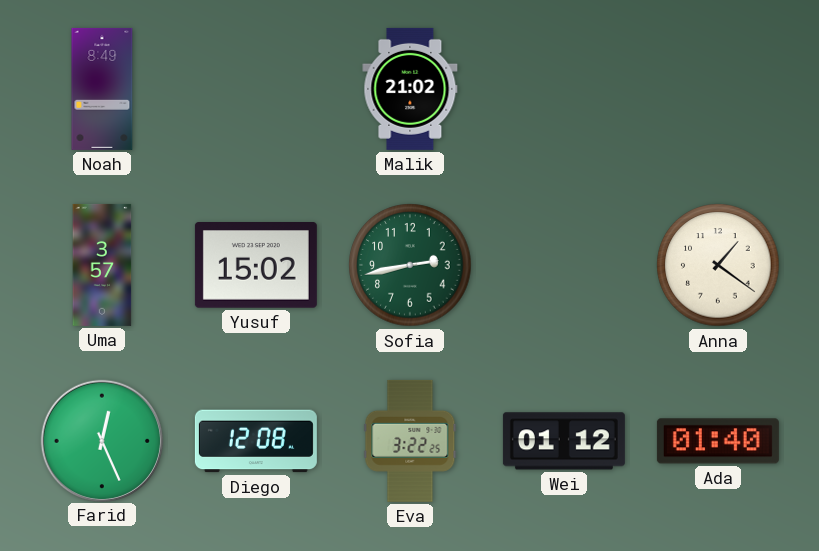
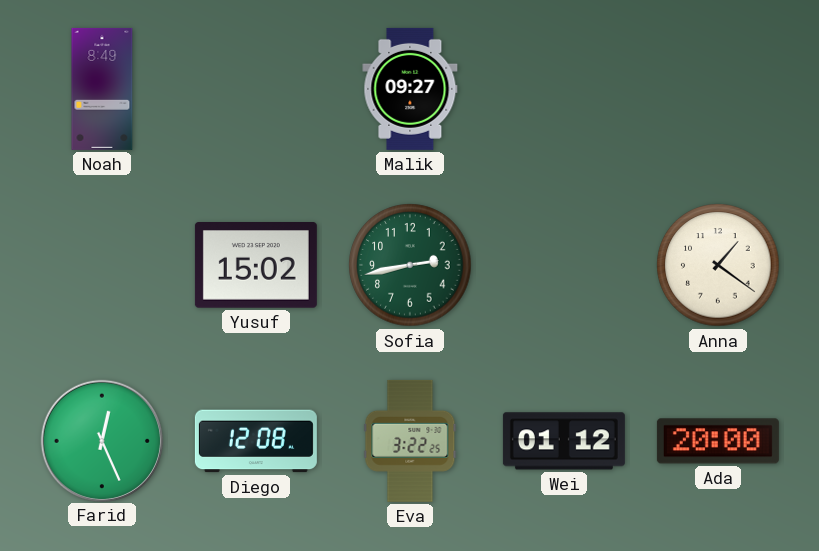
Malik: 21:02 -> 09:27 (410, 89)
Uma: 3:57 -> none (102, 265)
Ada: 01:40 -> 20:00 (718, 441)
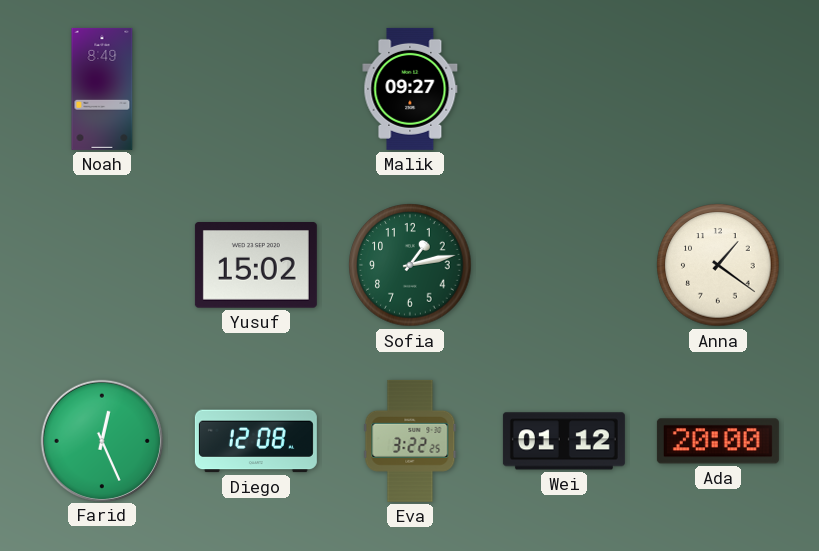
Sofia: 2:43 -> 1:13 (410, 265)
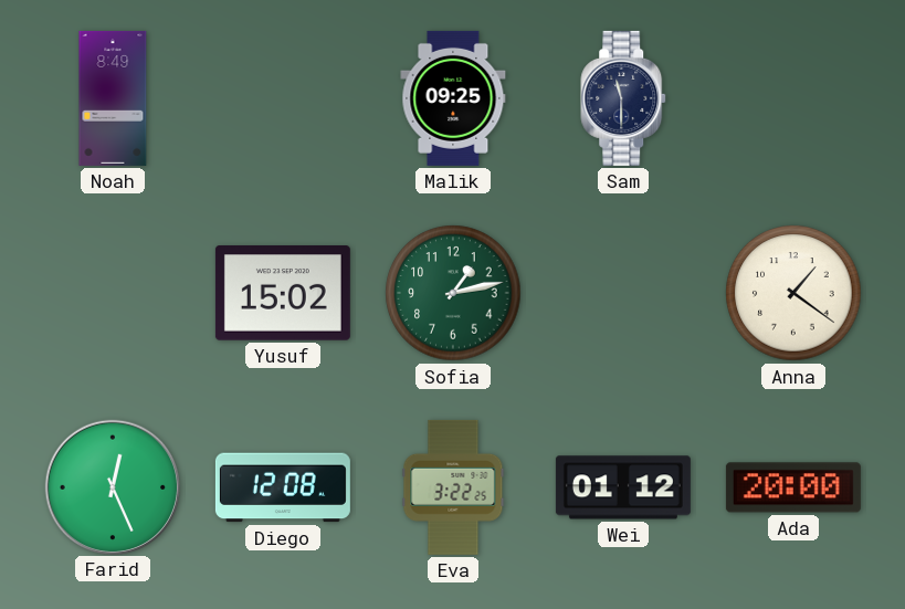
Malik: 09:27 -> 09:25 (453, 98)
Sam: none -> 11:30 (624, 98)
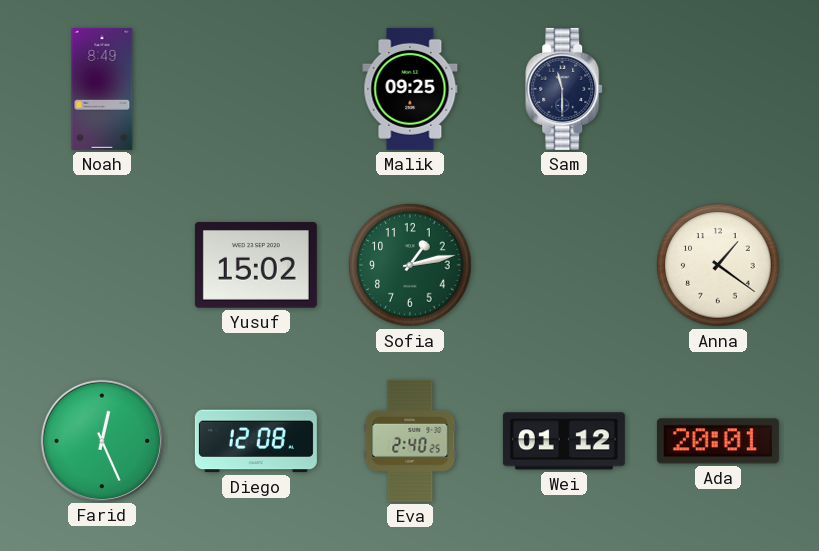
Eva: 3:22 -> 2:40 (410, 441)
Ada: 20:00 -> 20:01 (718, 441)
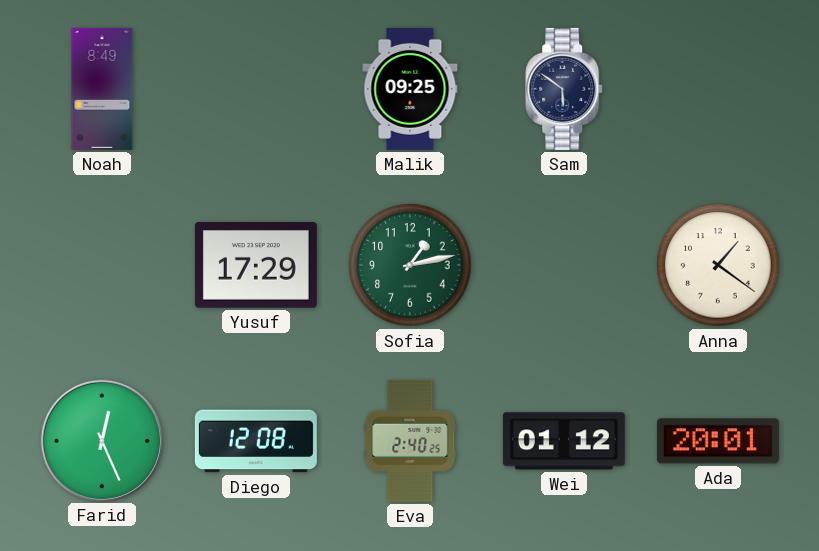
Sam: 11:30 -> 5:51 (565, 89)
Yusuf: 15:02 -> 17:29 (256, 265)
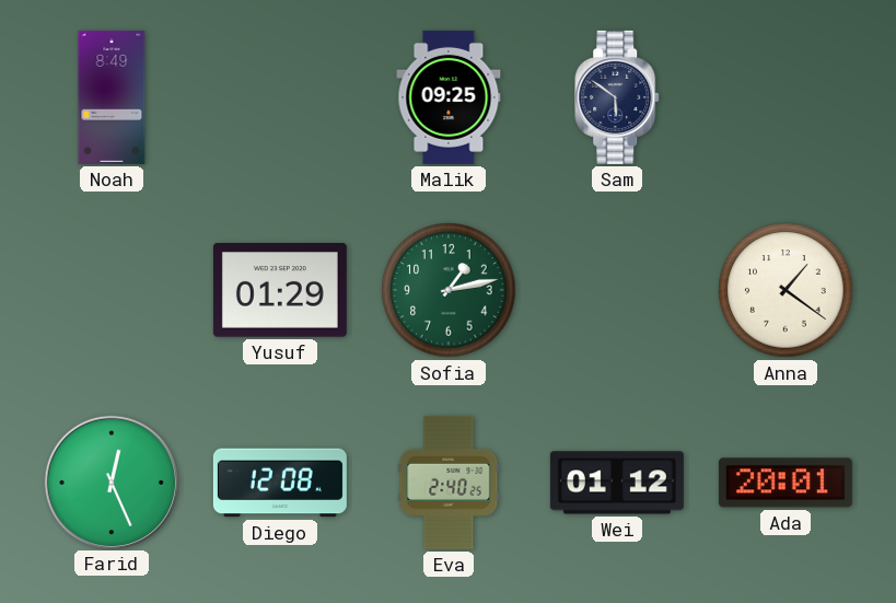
Yusuf: 17:29 -> 01:29 (280, 290)
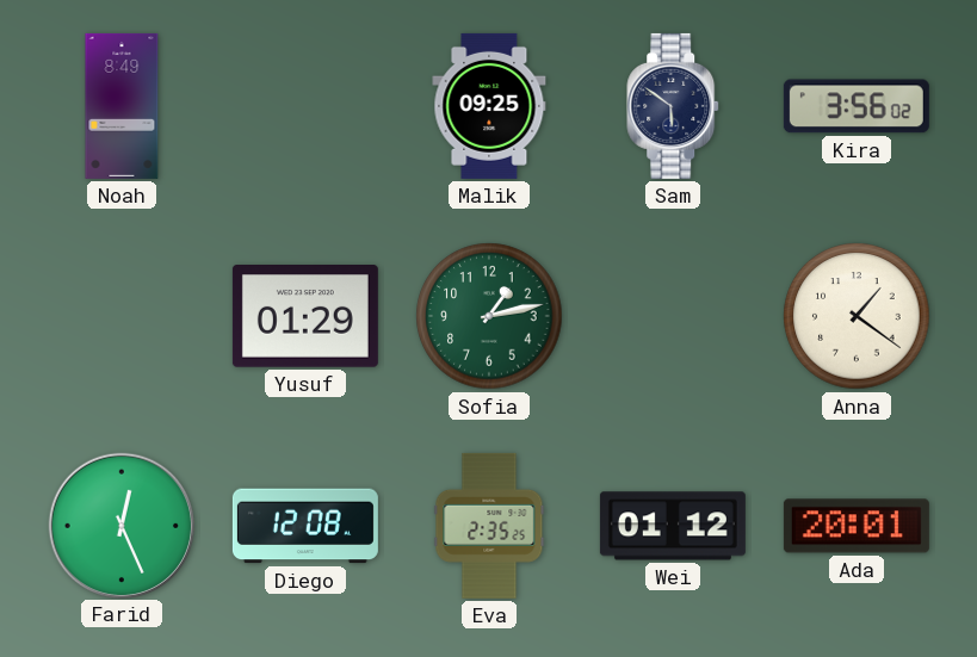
Kira: none -> 3:56 (857, 106)
Eva: 2:40 -> 2:35 (489, 526)
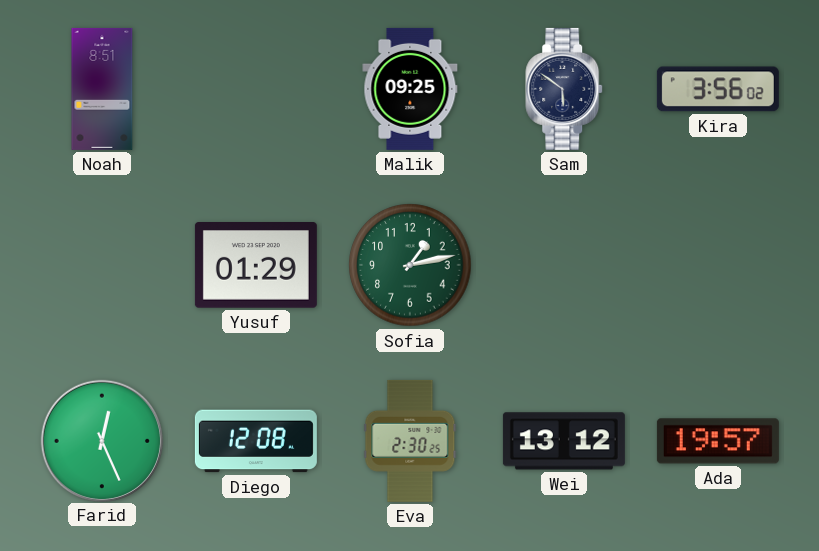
Noah: 8:49 -> 8:51 (102, 89)
Anna: 1:21 -> none (857, 316)
Eva: 2:35 -> 2:30 (410, 441)
Wei: 01:12 -> 13:12 (564, 441)
Ada: 20:01 -> 19:57 (718, 441)
